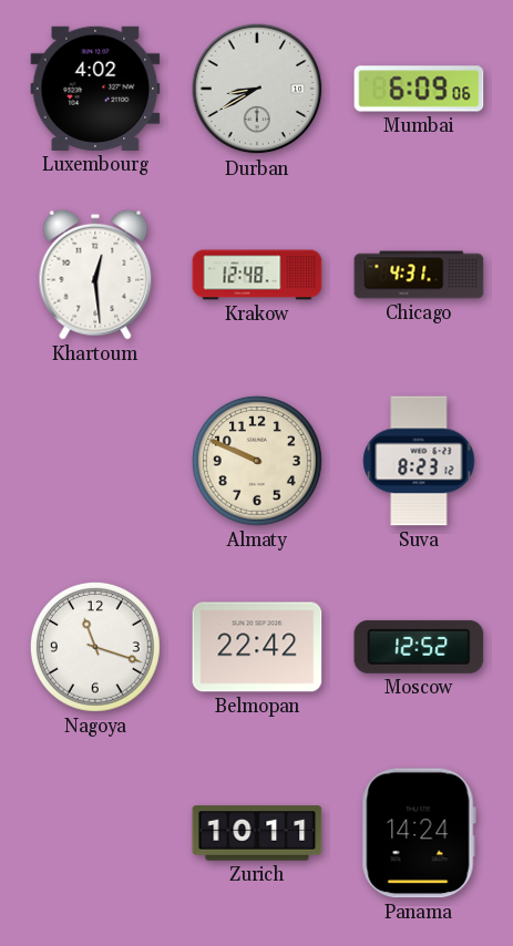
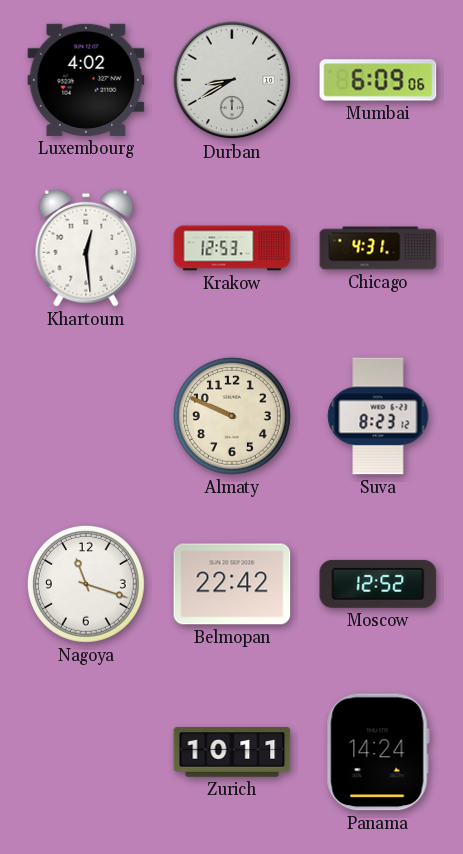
Krakow: 12:48 -> 12:53 (232, 248)
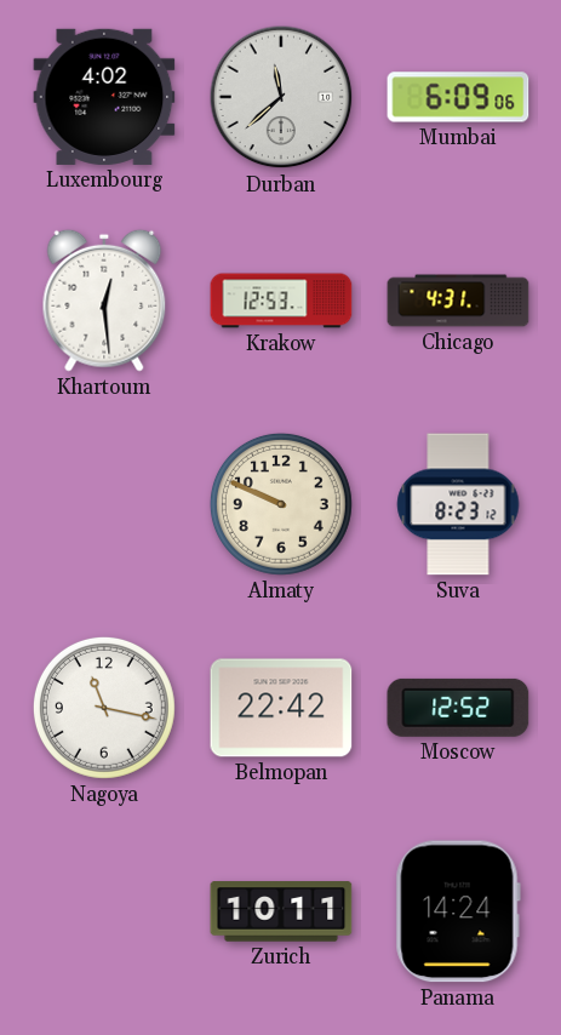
Durban: 8:40 -> 11:38 (281, 97)
Nagoya: 11:18 -> 11:17 (104, 708)
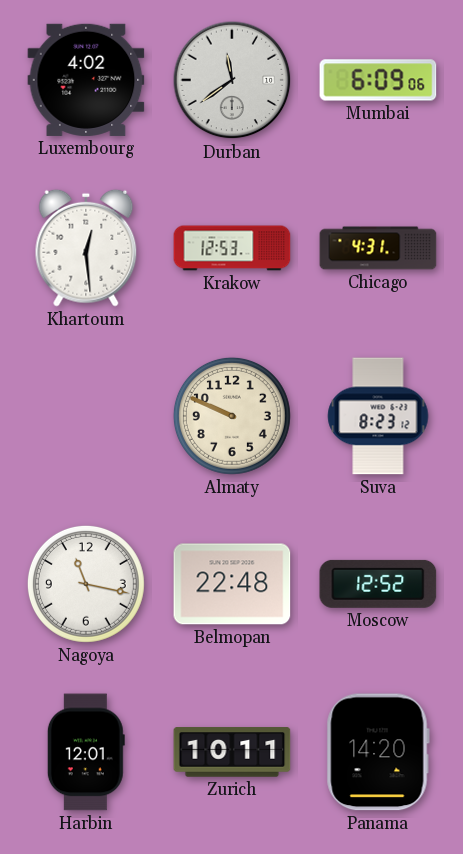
Durban: 11:38 -> 11:39 (232, 80)
Belmopan: 22:42 -> 22:48 (232, 584)
Harbin: none -> 12:01 (86, 752)
Panama: 14:24 -> 14:20 (378, 752)
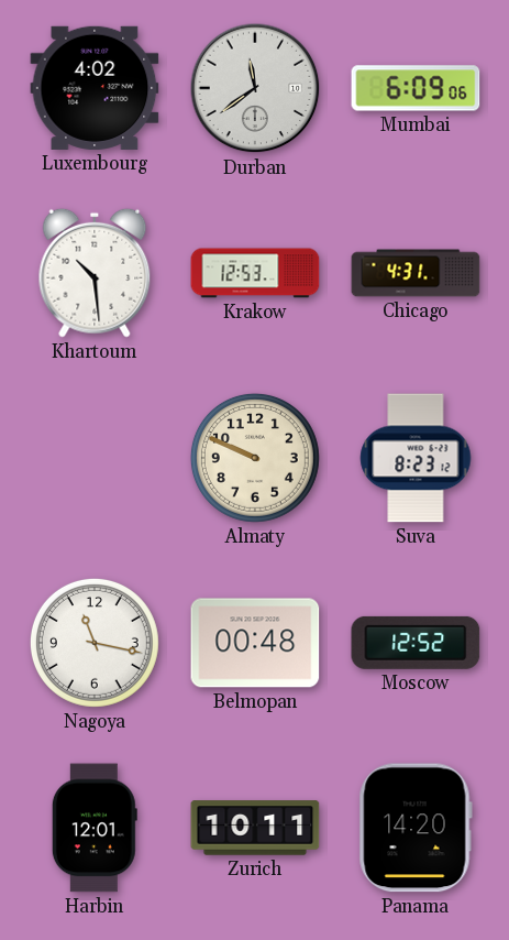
Khartoum: 12:29 -> 10:29 (95, 273)
Belmopan: 22:48 -> 00:48 (255, 643)
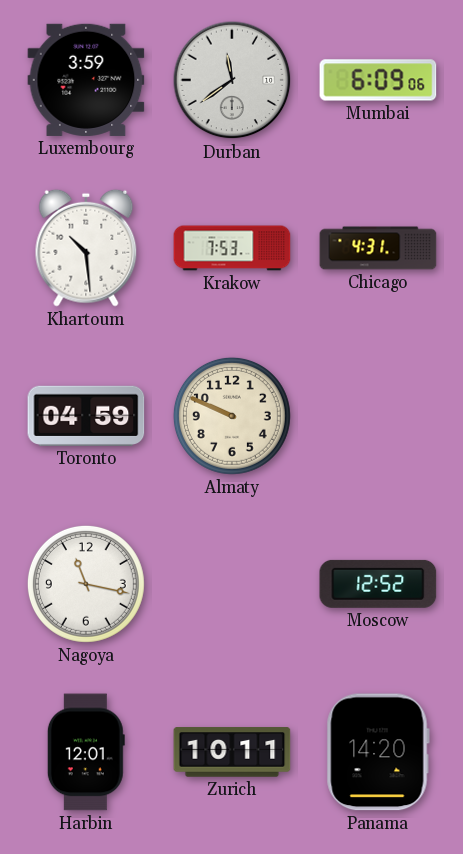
Luxembourg: 4:02 -> 3:59 (86, 80)
Krakow: 12:53 -> 7:53 (232, 248)
Toronto: none -> 04:59 (86, 416)
Suva: 8:23 -> none (416, 458)
Belmopan: 00:48 -> none (255, 643)
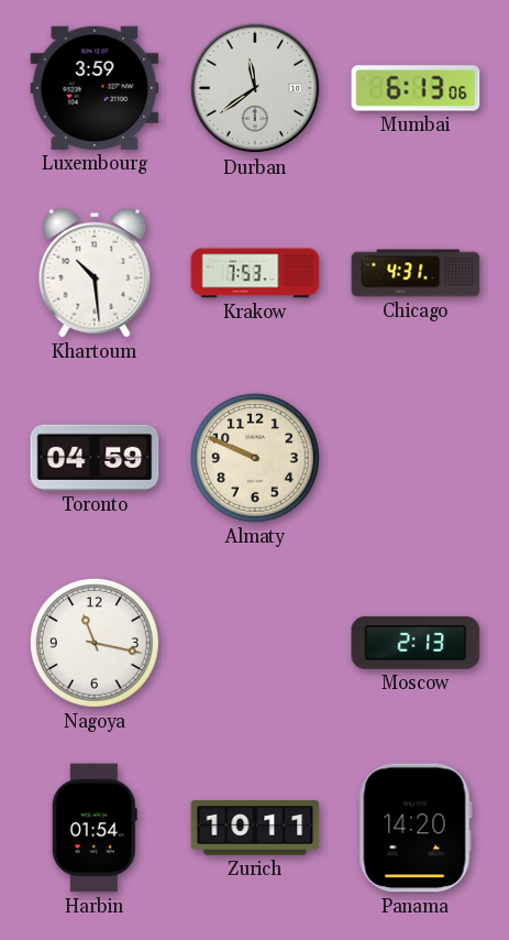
Mumbai: 6:09 -> 6:13 (416, 88)
Moscow: 12:52 -> 2:13 (416, 643)
Harbin: 12:01 -> 01:54 (95, 828)
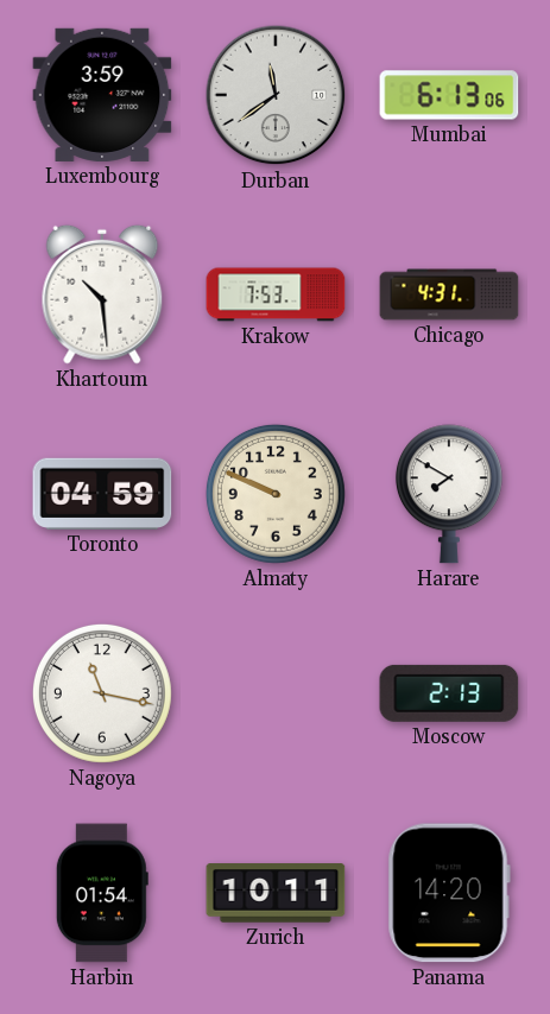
Harare: none -> 7:50 (449, 494)
